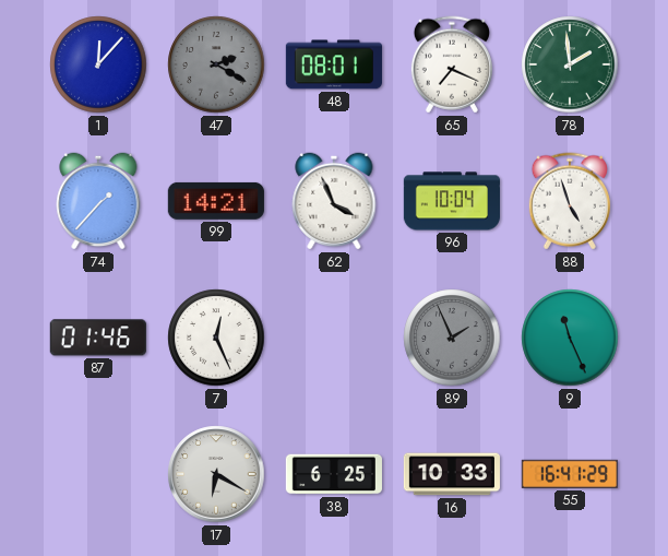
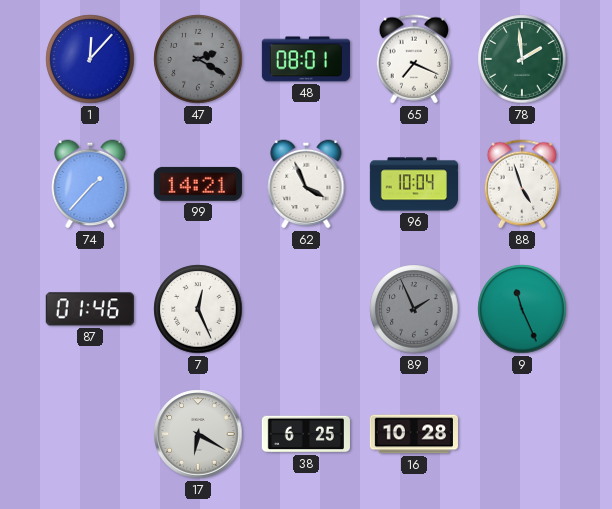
16: 10:33 -> 10:28 (414, 434)
55: 16:41 -> none (570, 474)
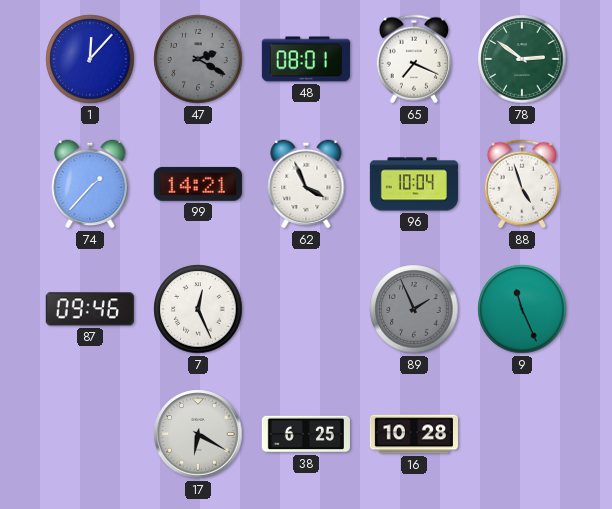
78: 1:59 -> 2:51 (522, 59)
87: 01:46 -> 09:46 (90, 309)
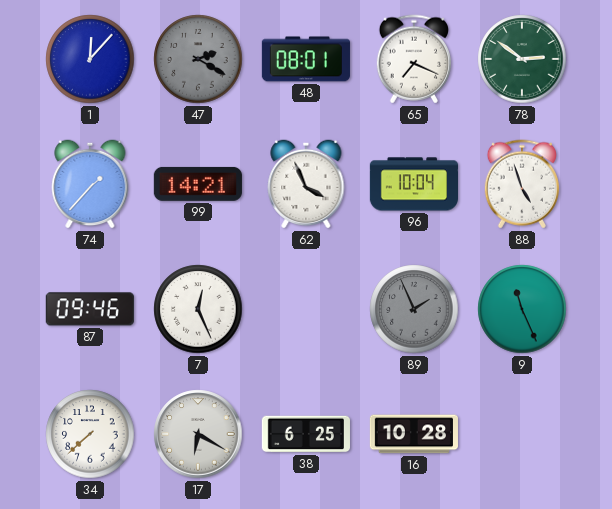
34: none -> 7:38 (90, 434)
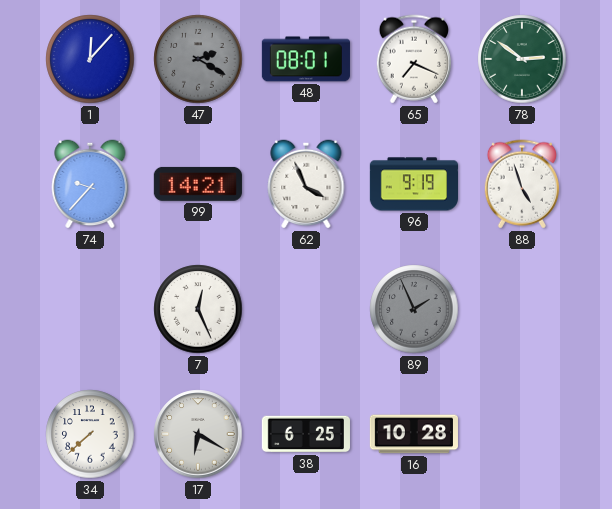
74: 1:37 -> 9:37 (90, 184)
96: 10:04 -> 9:19 (413, 184)
87: 09:46 -> none (90, 309)
9: 11:26 -> none (522, 309)
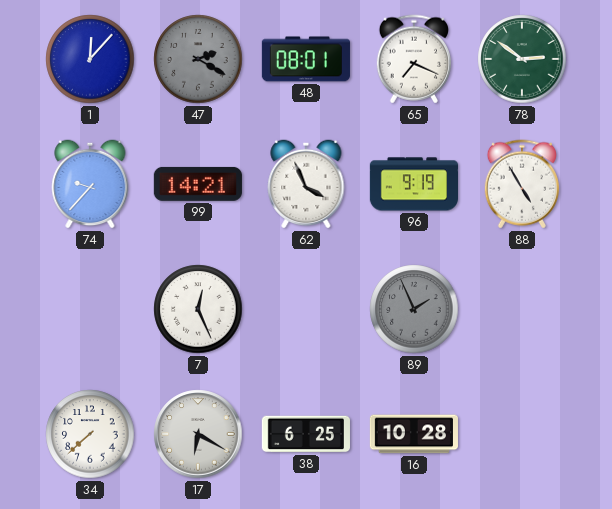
88: 4:57 -> 4:55 (522, 184)
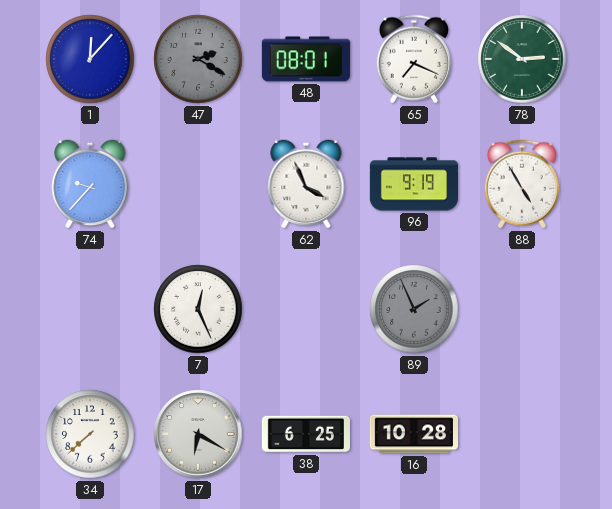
99: 14:21 -> none (198, 184)
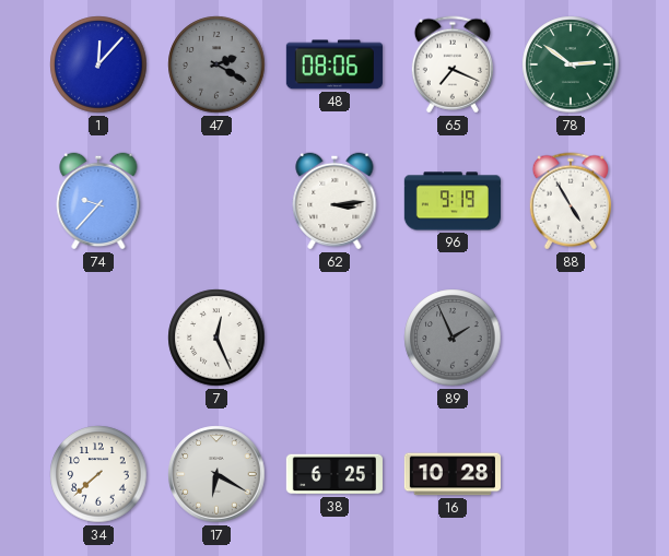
48: 08:01 -> 08:06 (334, 64)
62: 3:56 -> 3:14 (334, 201)
